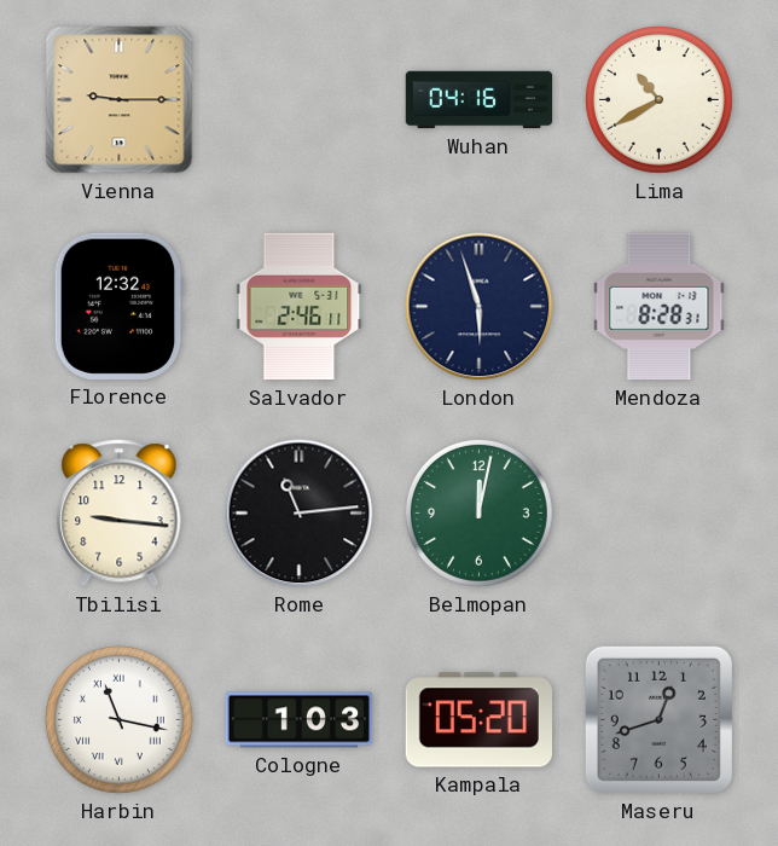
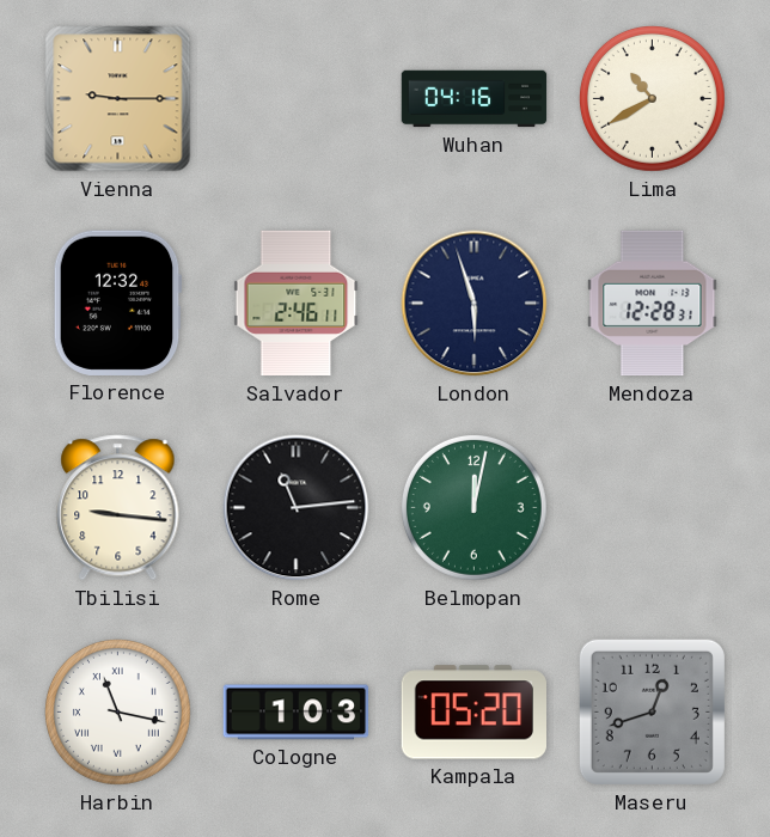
Mendoza: 8:28 -> 12:28 (653, 304)
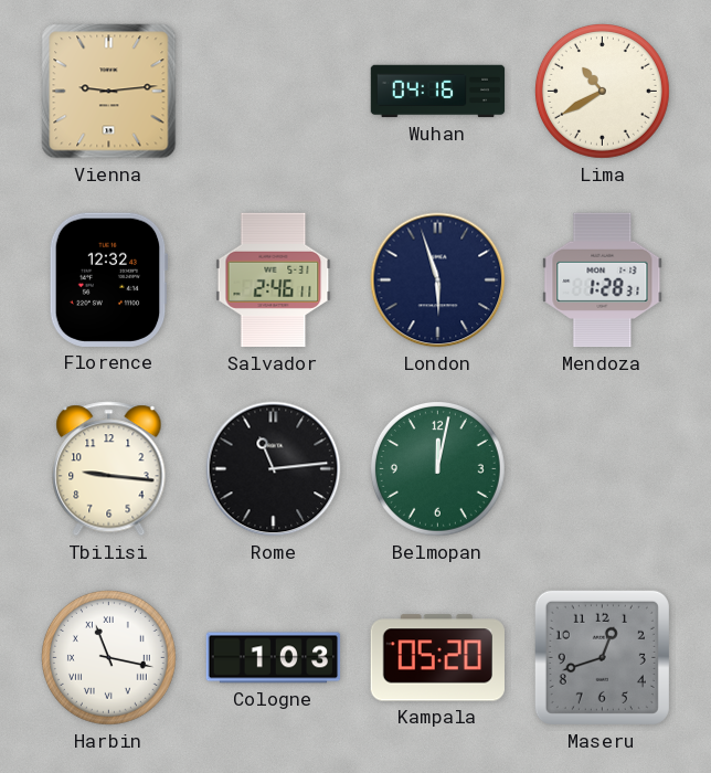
Vienna: 9:15 -> 9:14 (109, 92)
Mendoza: 12:28 -> 1:28 (603, 280)
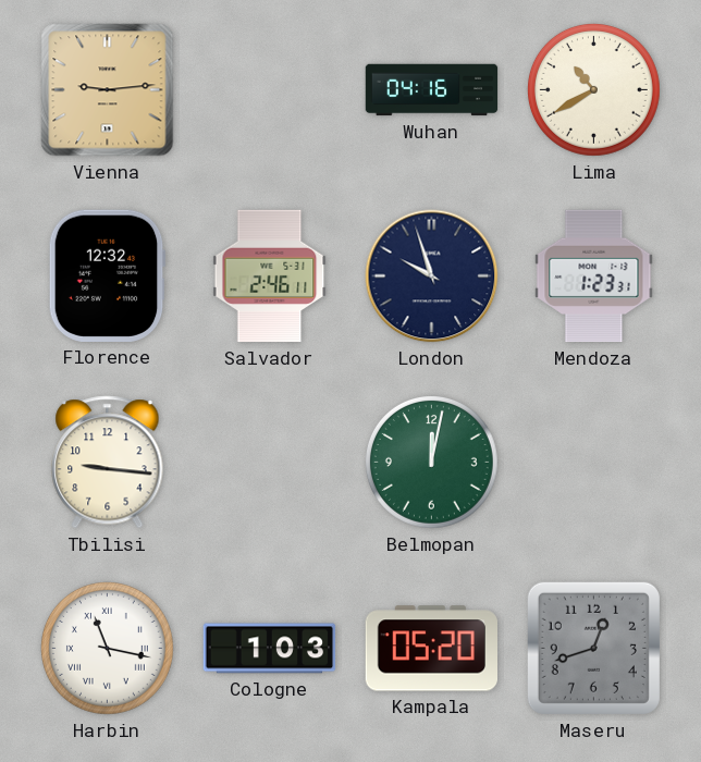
London: 5:57 -> 9:57 (432, 276)
Mendoza: 1:28 -> 1:23 (594, 276)
Rome: 11:14 -> none (274, 469)
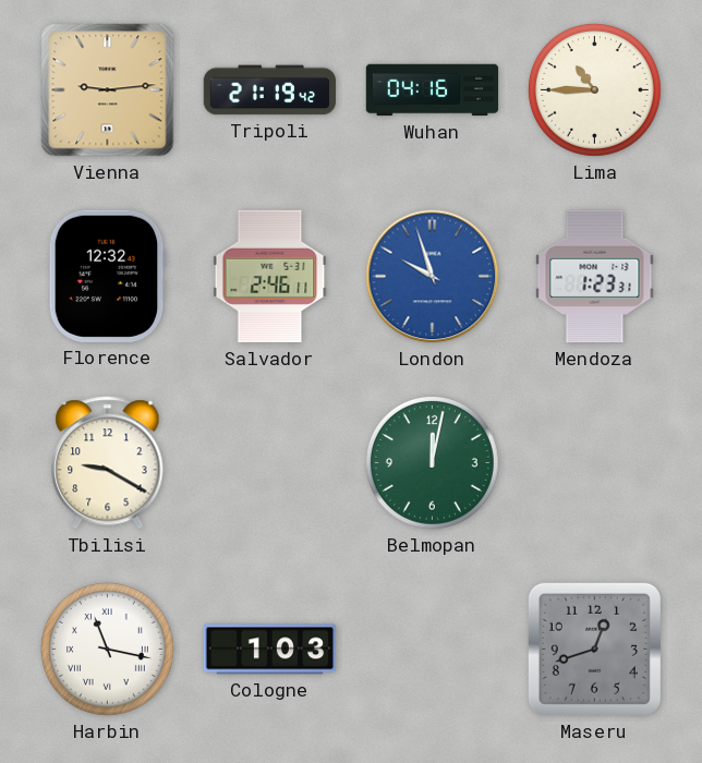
Tripoli: none -> 21:19 (270, 90)
Lima: 10:40 -> 10:45 (594, 89)
London dial: navy -> blue (433, 277)
Tbilisi: 9:16 -> 9:20 (108, 463)
Kampala: 05:20 -> none (431, 649)
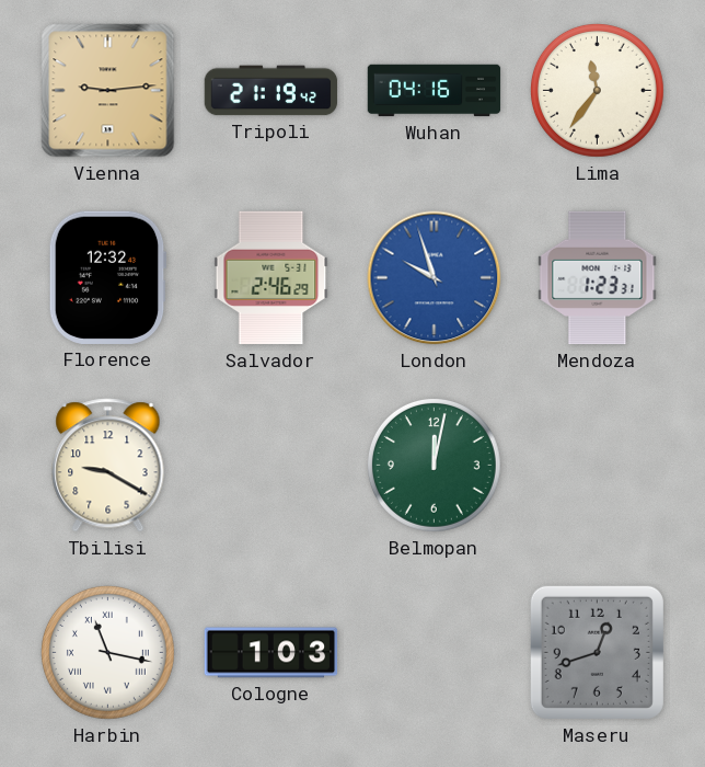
Lima: 10:45 -> 11:36 (597, 90)
Salvador: 2:46:11 -> 2:46:29 (271, 278)
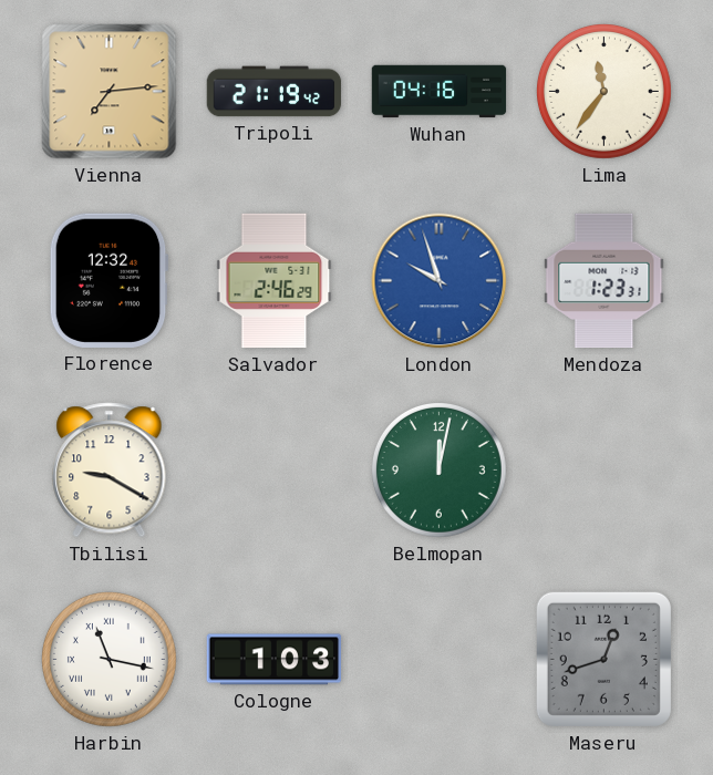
Vienna: 9:14 -> 7:14 (110, 92)
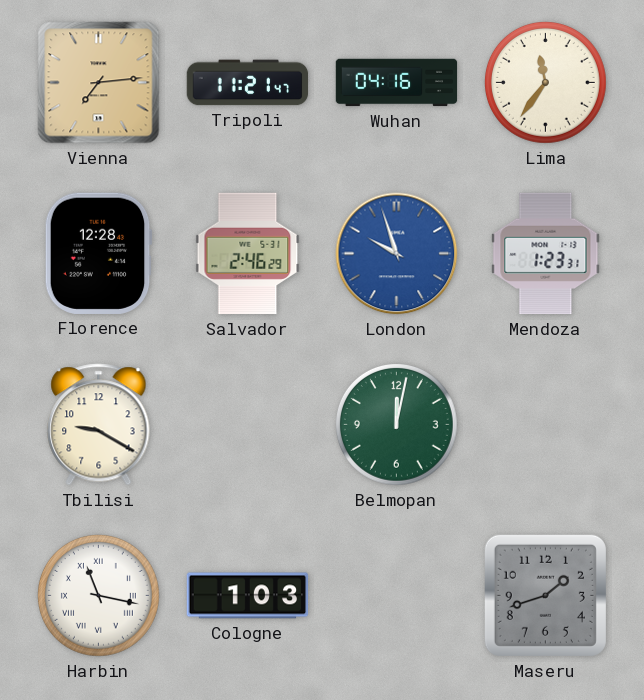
Tripoli: 21:19 -> 11:21 (248, 83)
Florence: 12:32 -> 12:28 (98, 253)
Maseru: 12:42 -> 1:42 (545, 595)
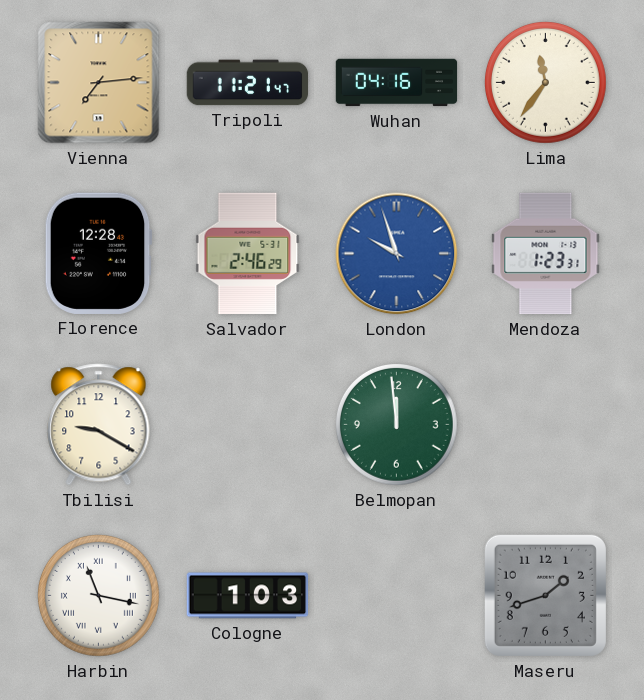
Belmopan: 12:02 -> 11:59 (396, 424)
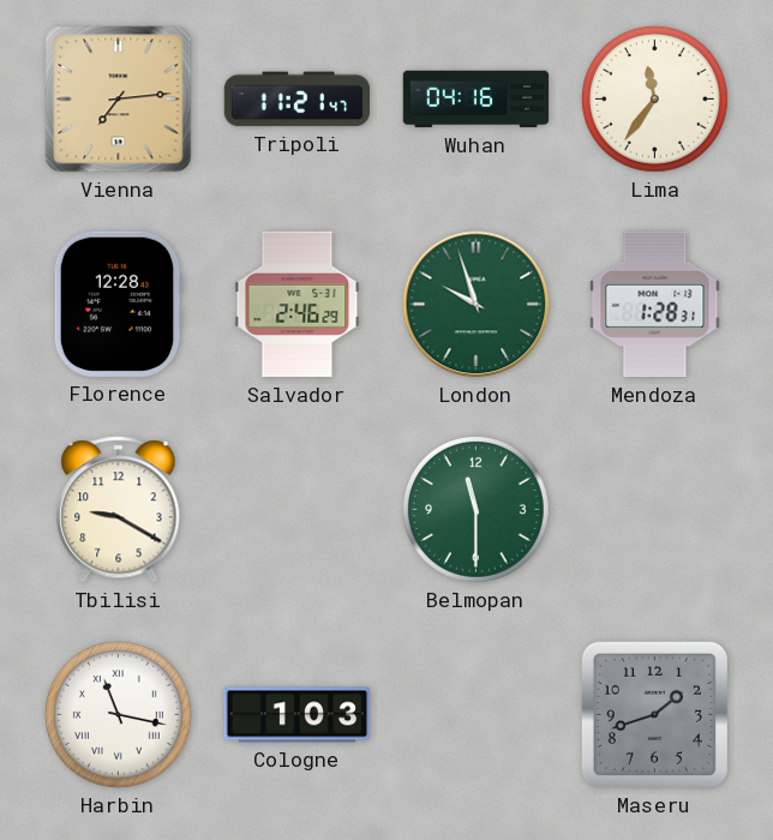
London dial: blue -> green (477, 305)
Mendoza: 1:23 -> 1:28 (655, 305)
Belmopan: 11:59 -> 11:30 (475, 509)
